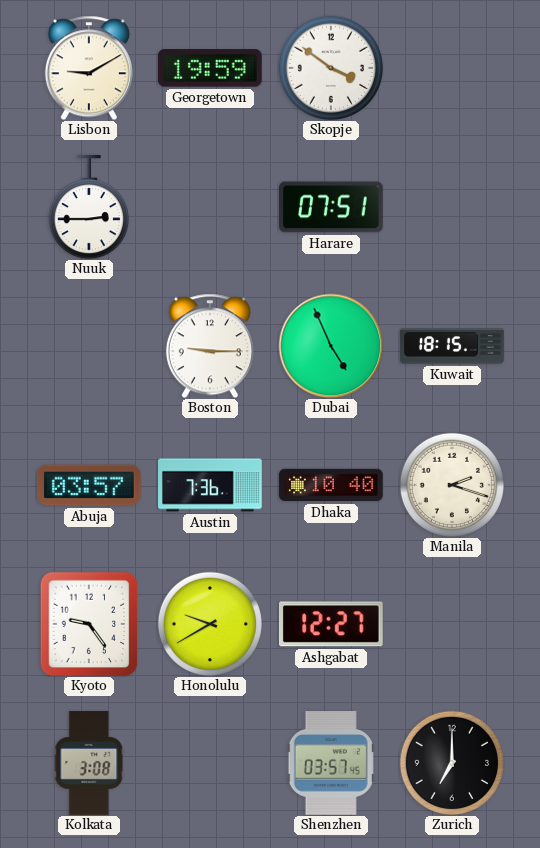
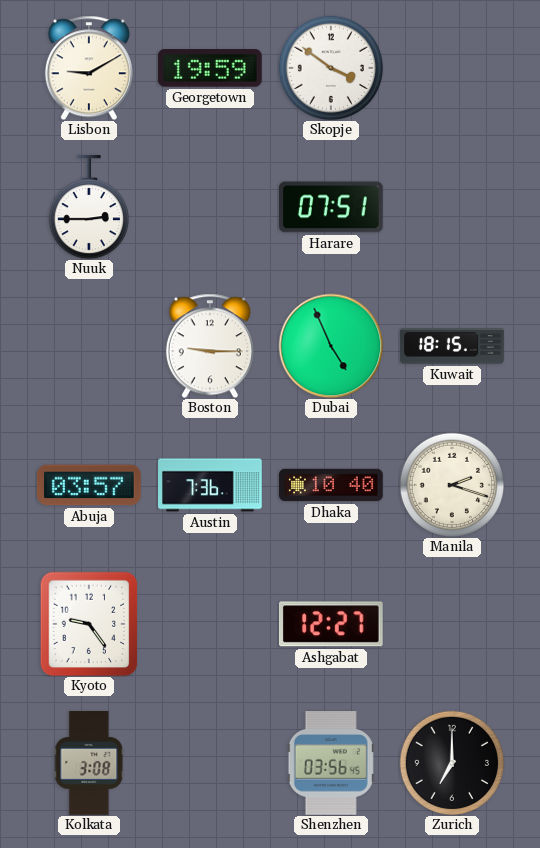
Honolulu: 9:40 -> none (209, 623)
Shenzhen: 03:57 -> 03:56 (331, 763)
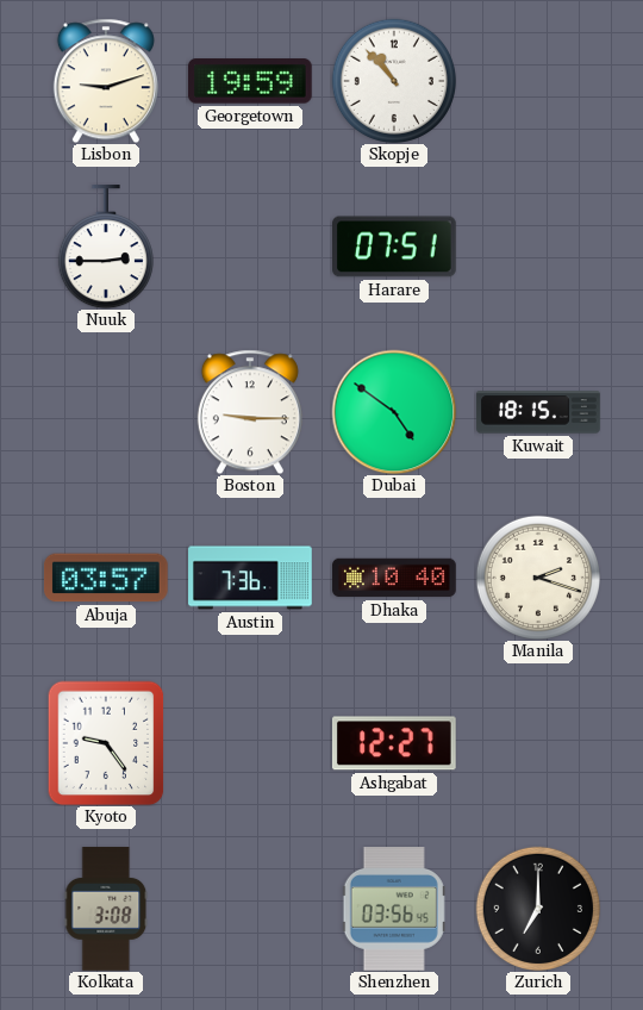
Lisbon: 9:10 -> 9:12 (106, 81)
Skopje: 3:51 -> 10:53 (393, 80)
Dubai: 4:56 -> 4:51 (394, 412)
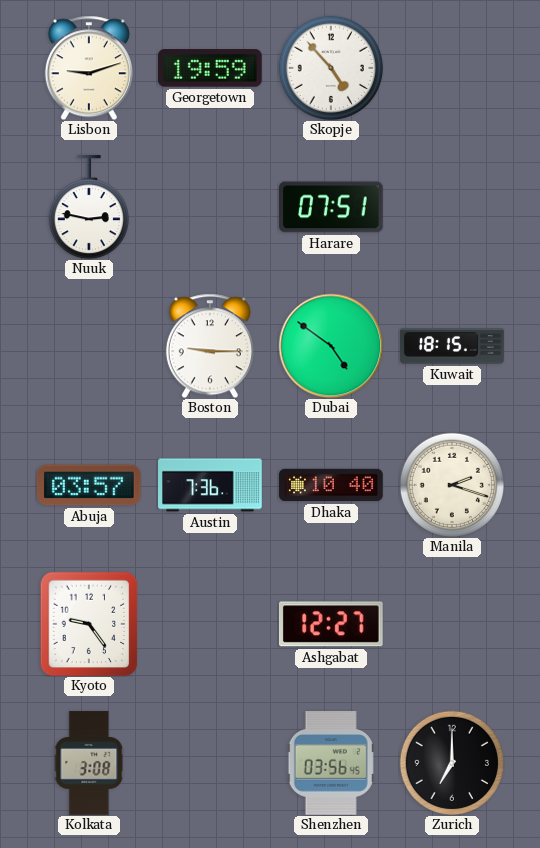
Skopje: 10:53 -> 4:53 (330, 67)
Nuuk: 2:45 -> 2:47 (89, 207)
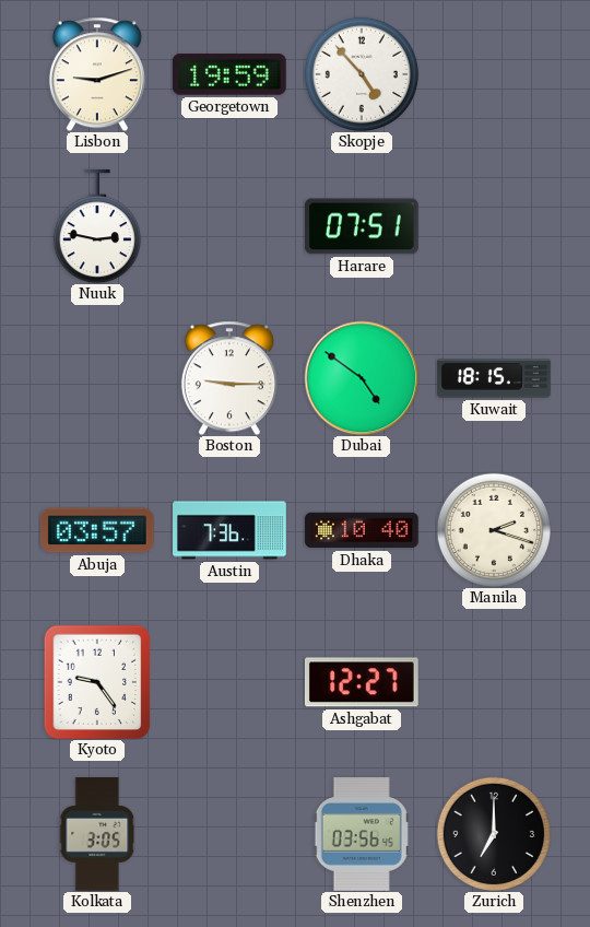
Kolkata: 3:08 -> 3:05 (97, 834)
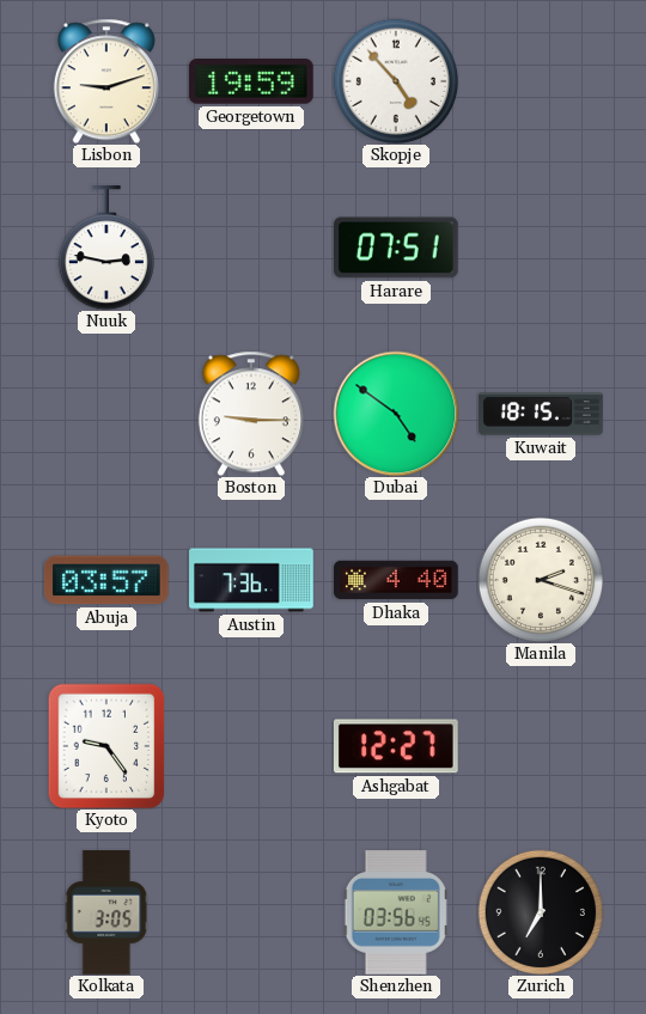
Dhaka: 10:40 -> 4:40 (396, 580)
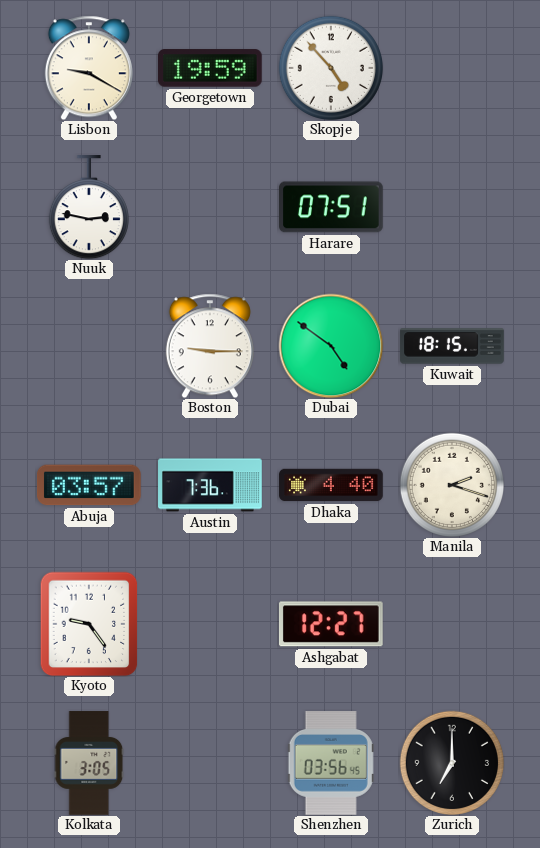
Lisbon: 9:12 -> 9:20 (89, 68)
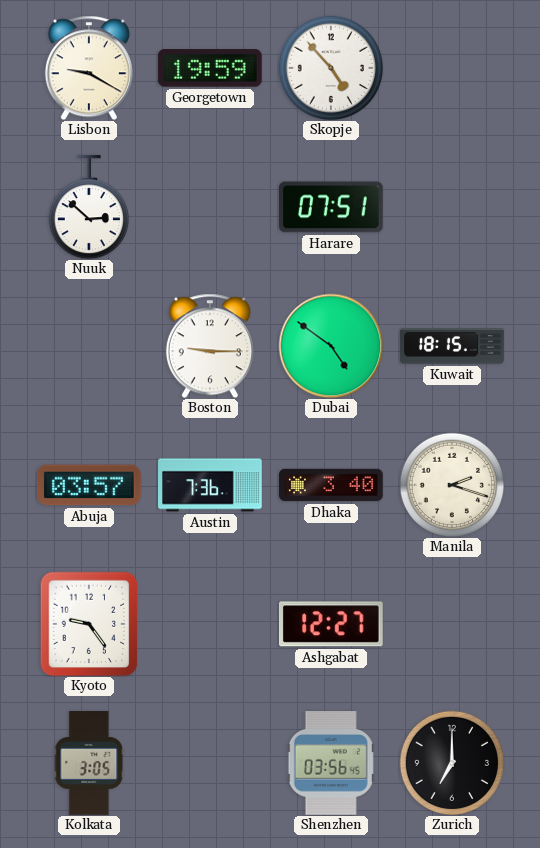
Nuuk: 2:47 -> 2:52 (89, 207)
Dhaka: 4:40 -> 3:40 (331, 485)
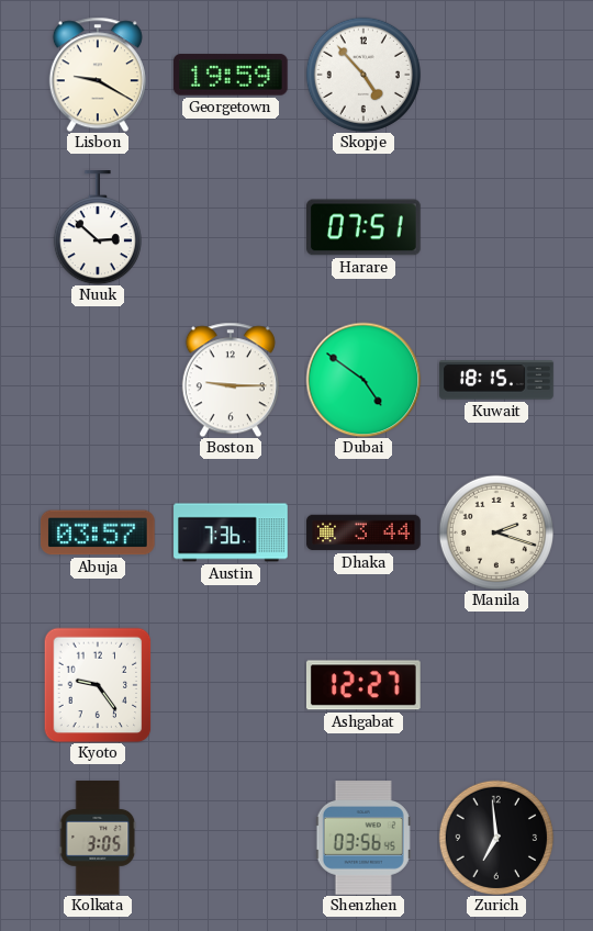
Dhaka: 3:40 -> 3:44 (363, 532)
Zurich: 7:00 -> 6:59 (495, 837)
